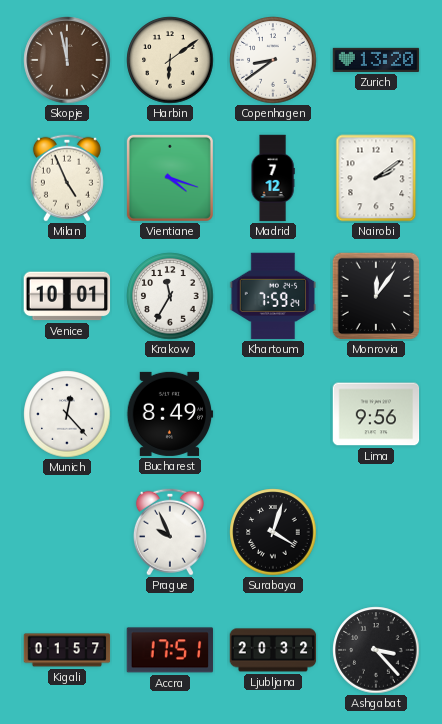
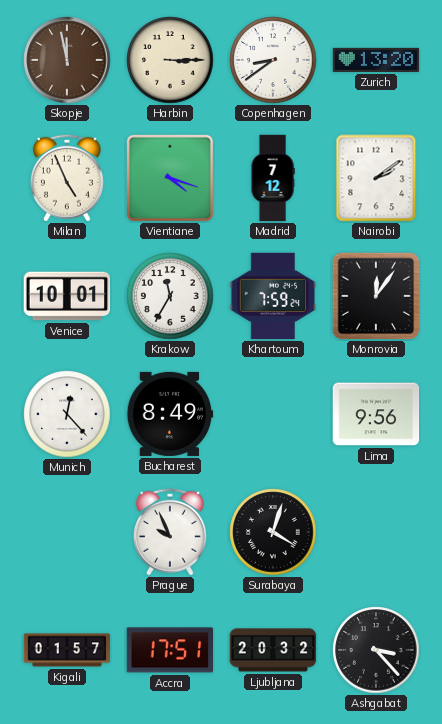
Harbin: 6:09 -> 3:15 (170, 60)
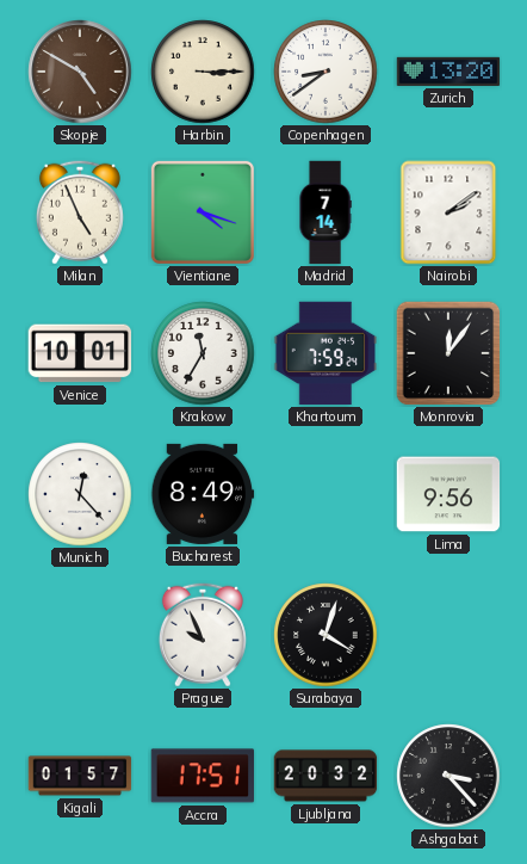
Skopje: 11:58 -> 4:50 (80, 72)
Madrid: 7:12 -> 7:14 (325, 212)
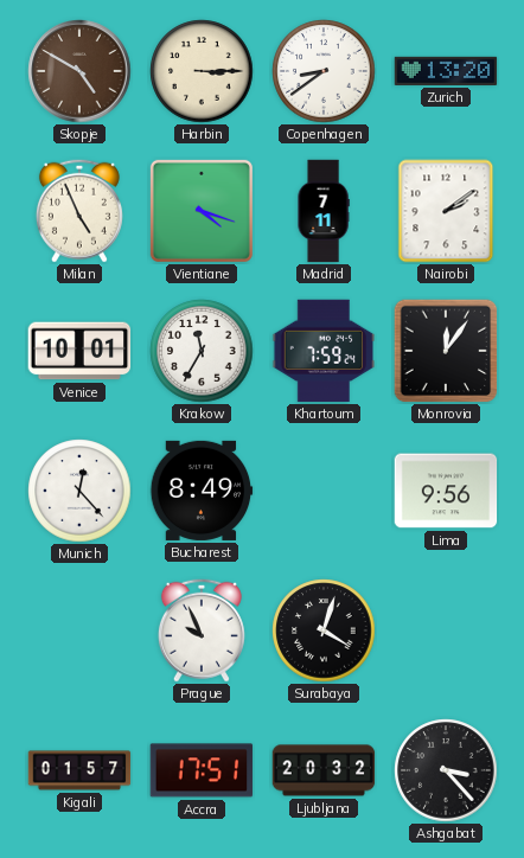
Madrid: 7:14 -> 7:11 (324, 211)
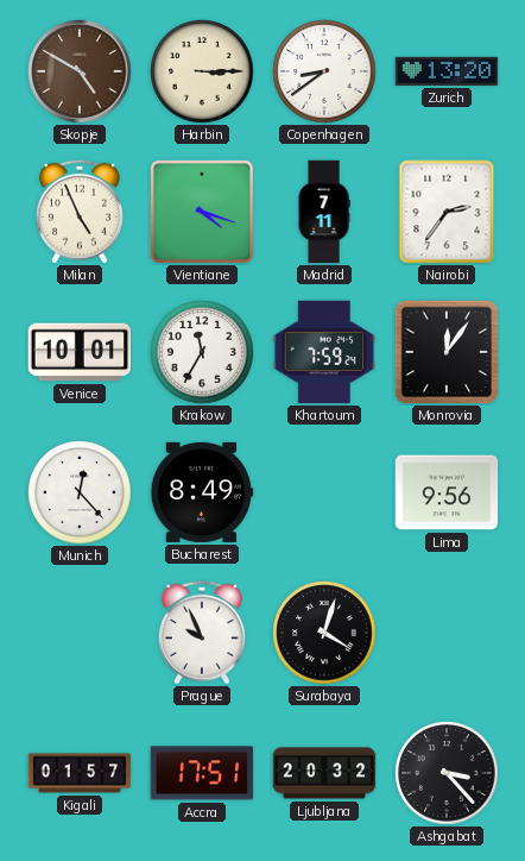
Nairobi: 2:09 -> 2:36 (447, 212)
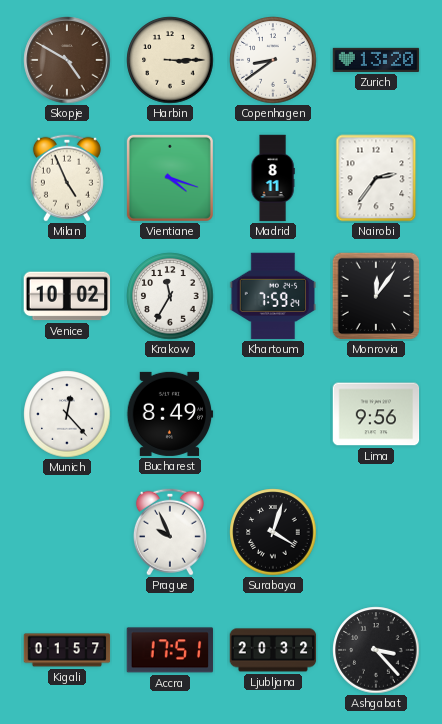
Madrid: 7:11 -> 8:11 (273, 178)
Venice: 10:01 -> 10:02 (67, 296)
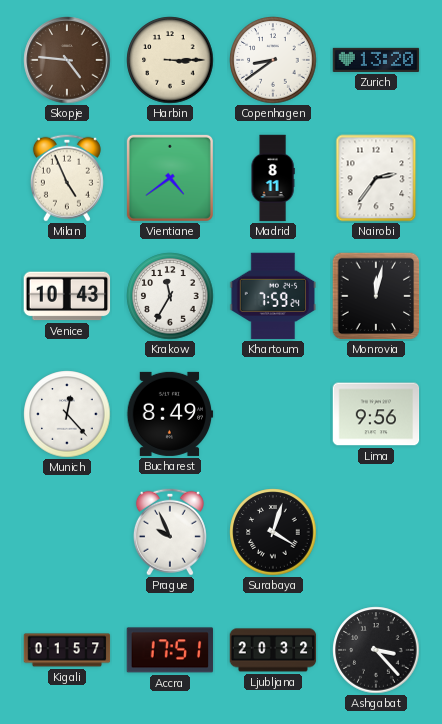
Skopje: 4:50 -> 4:46 (67, 60)
Vientiane: 4:18 -> 4:39 (170, 178)
Venice: 10:02 -> 10:43 (67, 296)
Monrovia: 12:06 -> 12:02 (376, 296)
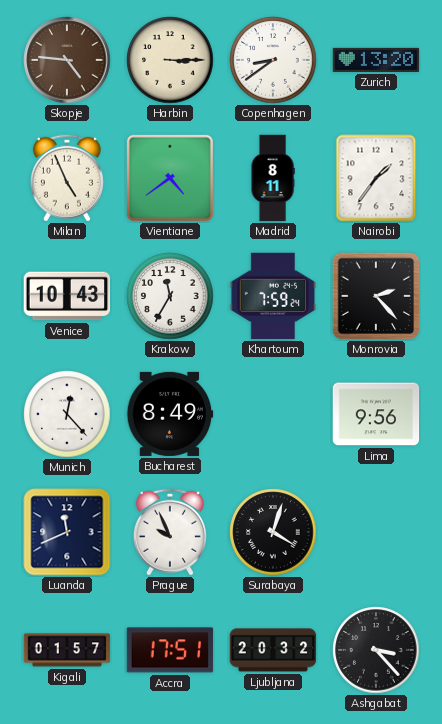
Nairobi: 2:36 -> 1:36 (376, 178)
Monrovia: 12:02 -> 2:23 (376, 296)
Luanda: none -> 11:41 (67, 532)
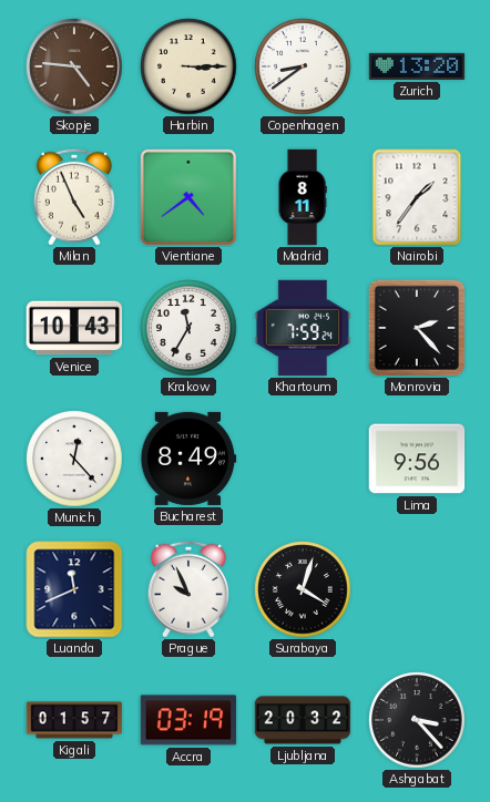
Accra: 17:51 -> 03:19 (188, 720)
